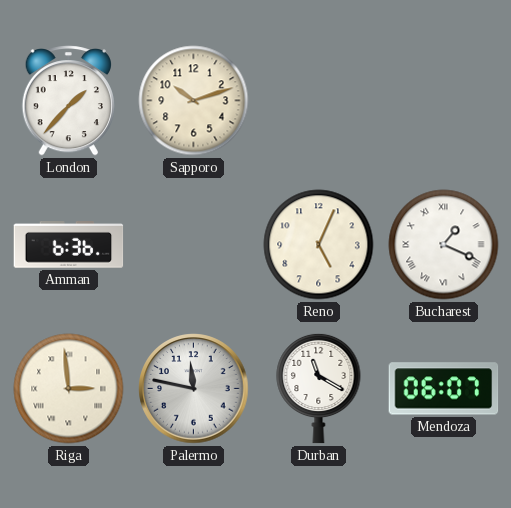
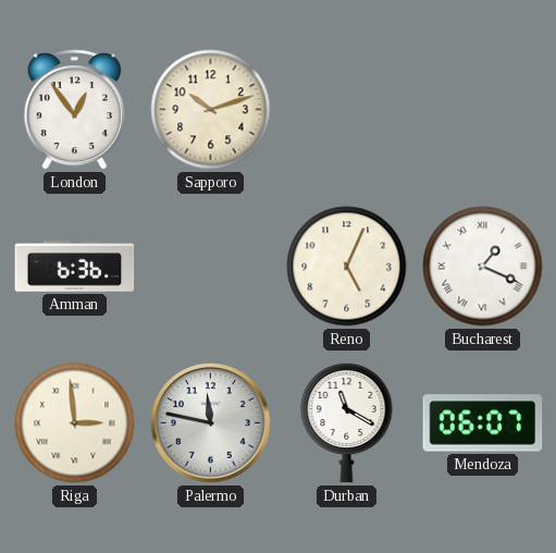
London: 1:37 -> 12:54 (74, 110)
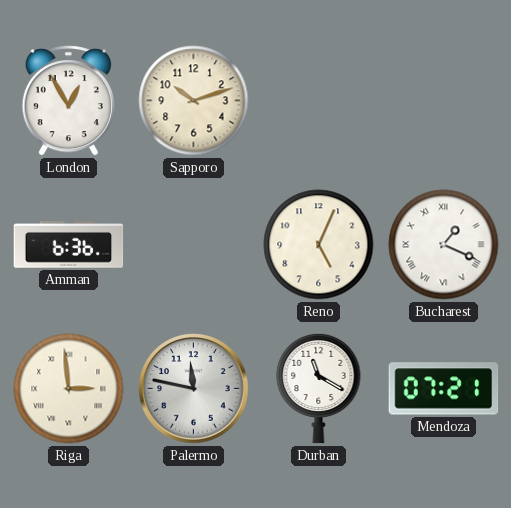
London: 12:54 -> 12:55 (68, 101)
Mendoza: 06:07 -> 07:21 (444, 389)
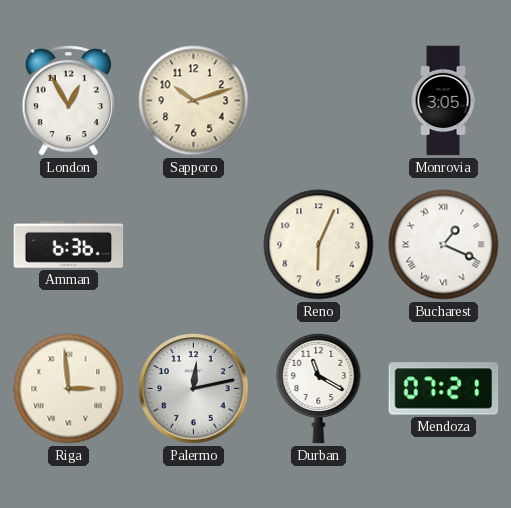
Monrovia: none -> 3:05 (443, 101)
Reno: 5:04 -> 6:04 (319, 245)
Palermo: 11:47 -> 12:13 (194, 389)
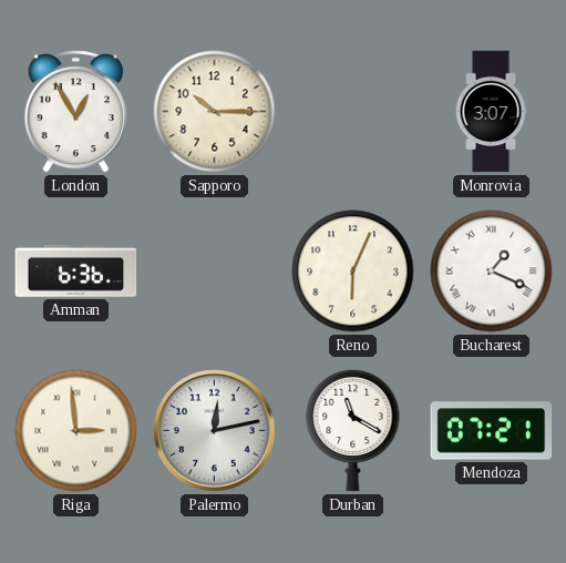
Sapporo: 10:12 -> 10:15 (215, 112)
Monrovia: 3:05 -> 3:07 (491, 112)
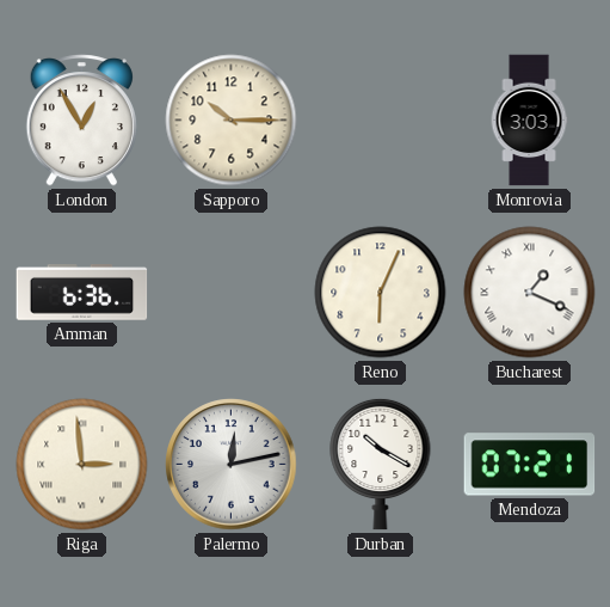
Monrovia: 3:07 -> 3:03 (529, 121)
Durban: 11:20 -> 10:20 (381, 464)
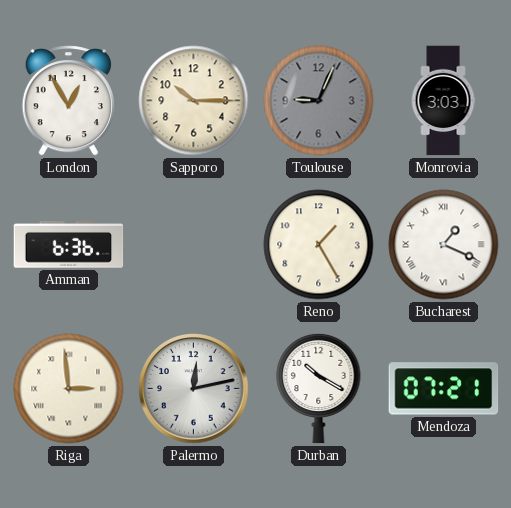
Toulouse: none -> 9:04 (319, 101)
Reno: 6:04 -> 1:25 (319, 245)
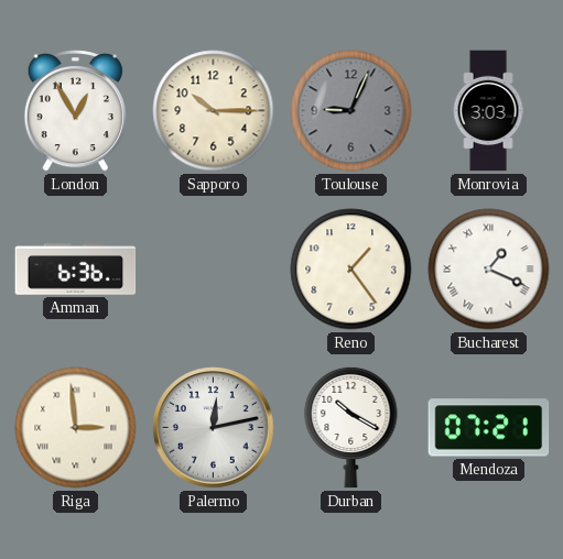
Reno: 1:25 -> 1:24 (351, 270)
